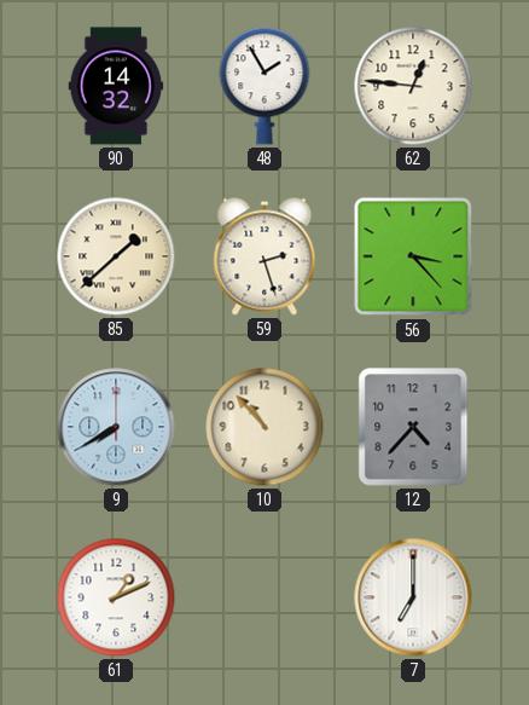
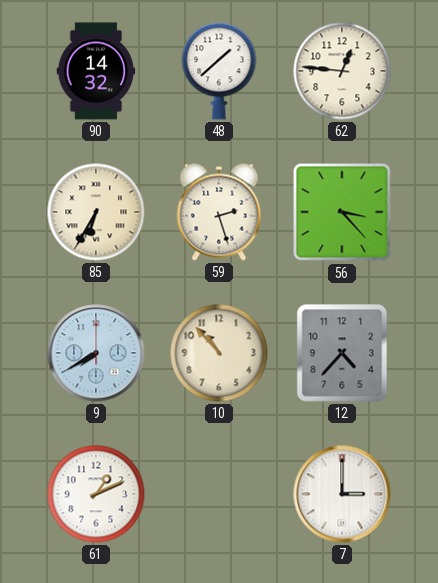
48: 1:55 -> 1:38 (219, 71)
85: 1:38 -> 6:35 (96, 212)
7: 7:00 -> 3:00 (342, 494)
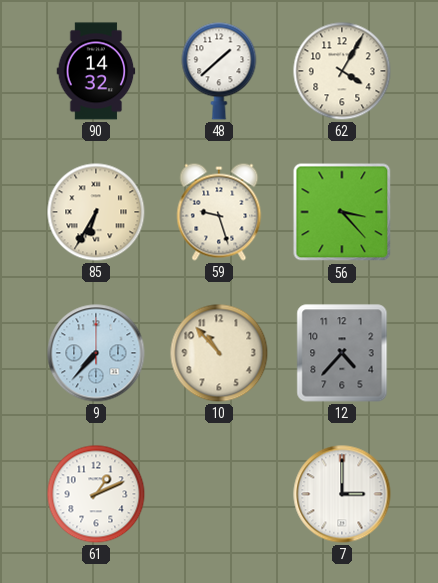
62: 12:46 -> 4:05 (342, 71)
59: 2:27 -> 9:27 (219, 212)
9: 7:40 -> 7:37 (96, 353)
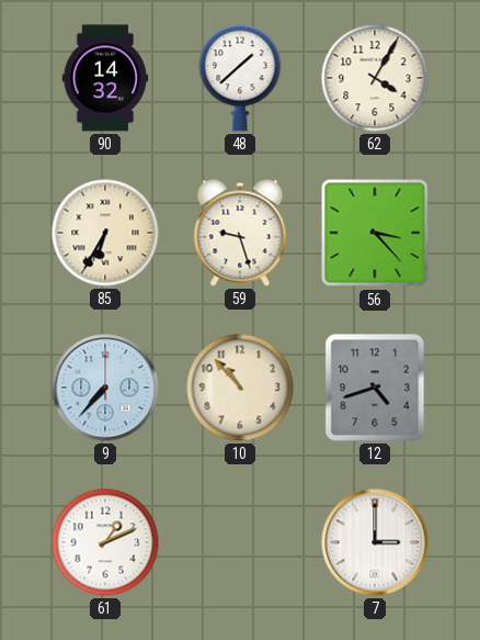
12: 4:37 -> 4:42 (375, 388)
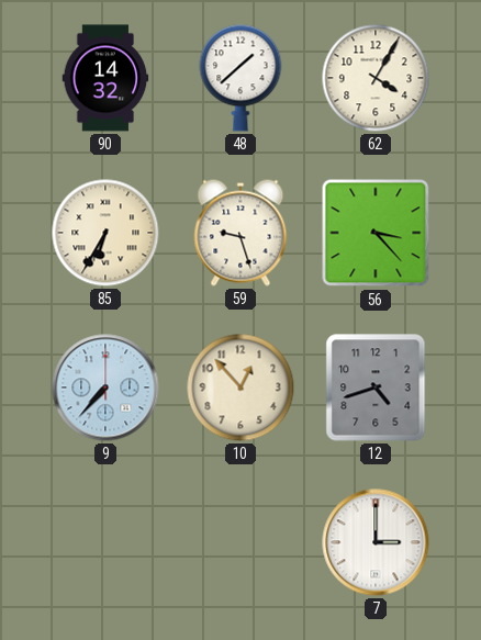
10: 10:53 -> 12:53 (240, 388)
61: 1:11 -> none (105, 542)
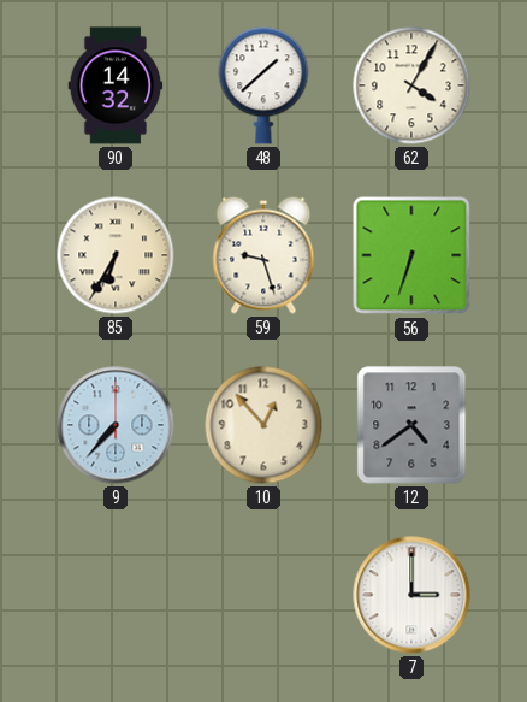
56: 3:23 -> 6:33 (411, 255)
12: 4:42 -> 4:39 (411, 425)
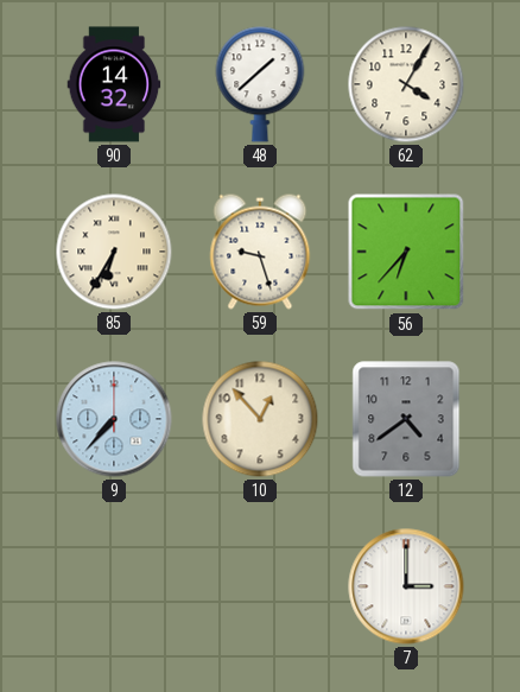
56: 6:33 -> 6:37 (406, 252)
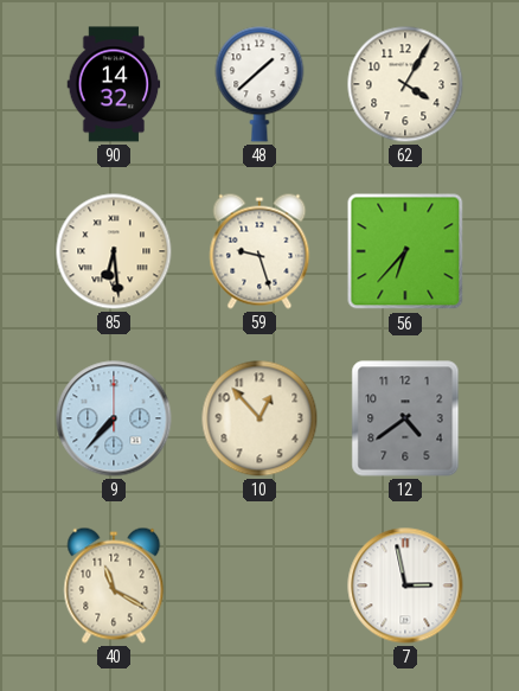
85: 6:35 -> 6:29 (114, 251)
40: none -> 11:20 (114, 586)
7: 3:00 -> 2:58 (405, 586)
